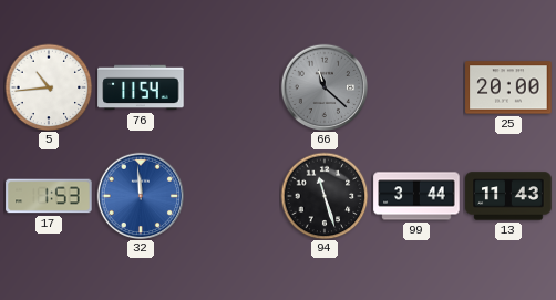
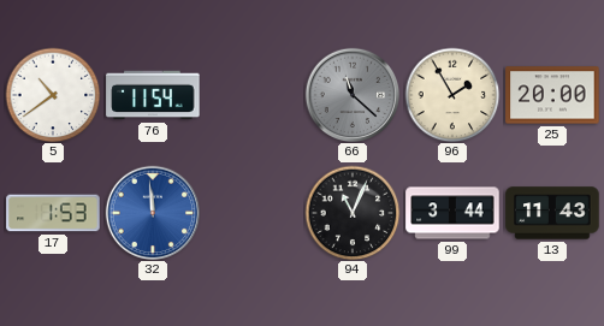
5: 10:44 -> 10:39 (53, 95)
96: none -> 1:55 (452, 95)
94: 11:27 -> 11:04 (353, 213)
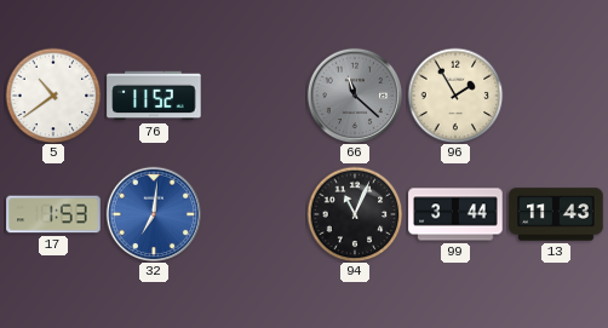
76: 11:54 -> 11:52 (154, 96)
25: 20:00 -> none (552, 95)
32: 11:59 -> 7:01 (154, 214)
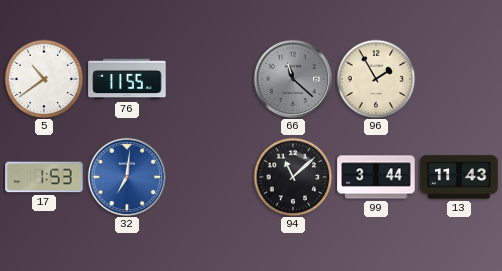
76: 11:52 -> 11:55 (127, 79)
94: 11:04 -> 11:08 (293, 177)
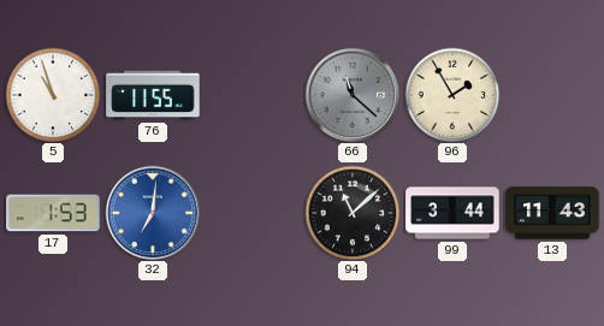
5: 10:39 -> 10:57 (53, 95)
